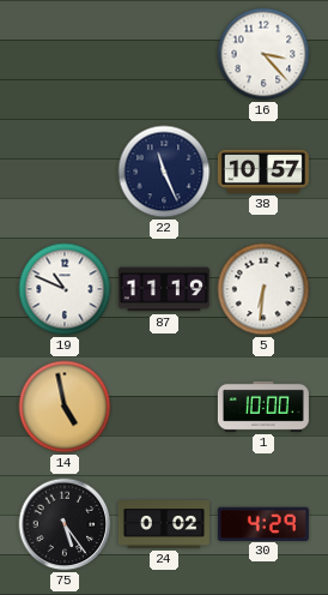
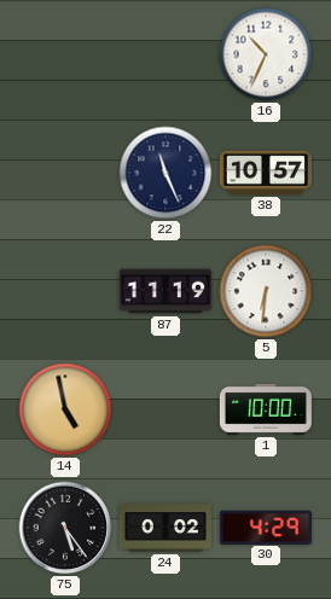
16: 3:23 -> 10:34 (266, 54)
19: 10:49 -> none (65, 289)
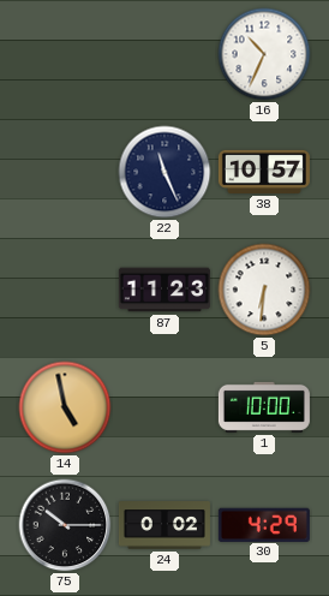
87: 11:19 -> 11:23 (164, 290)
75: 5:24 -> 10:15 (65, 525)
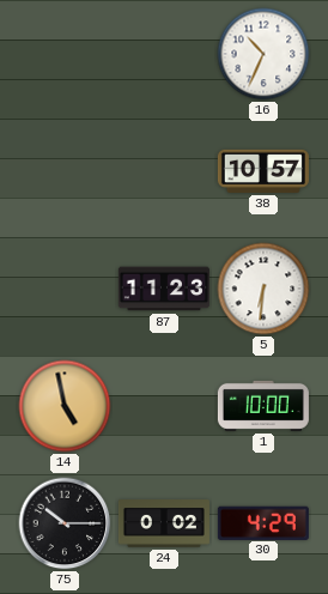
22: 11:26 -> none (164, 172)
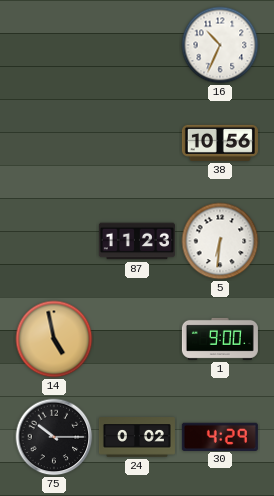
38: 10:57 -> 10:56 (220, 143)
1: 10:00 -> 9:00 (220, 339)
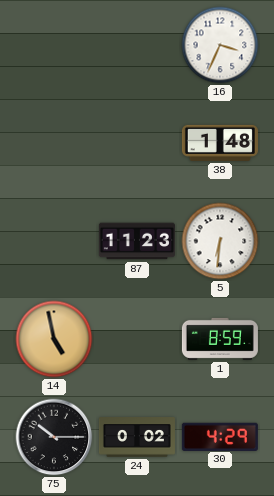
16: 10:34 -> 3:34 (220, 45)
38: 10:56 -> 1:48 (220, 143)
1: 9:00 -> 8:59 (220, 339)
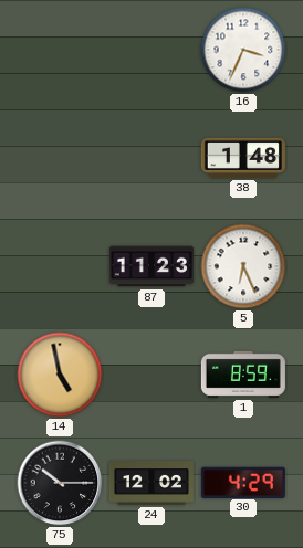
5: 6:31 -> 6:26 (243, 266)
24: 0:02 -> 12:02 (151, 483)
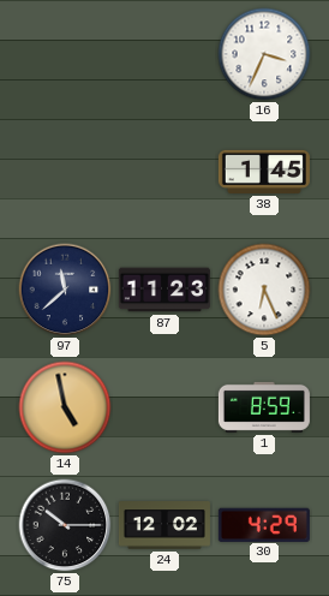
38: 1:48 -> 1:45 (264, 172)
97: none -> 11:38 (65, 290)
